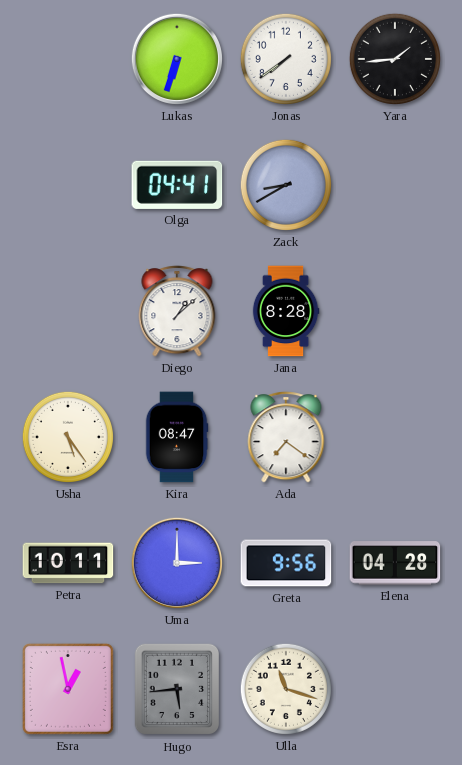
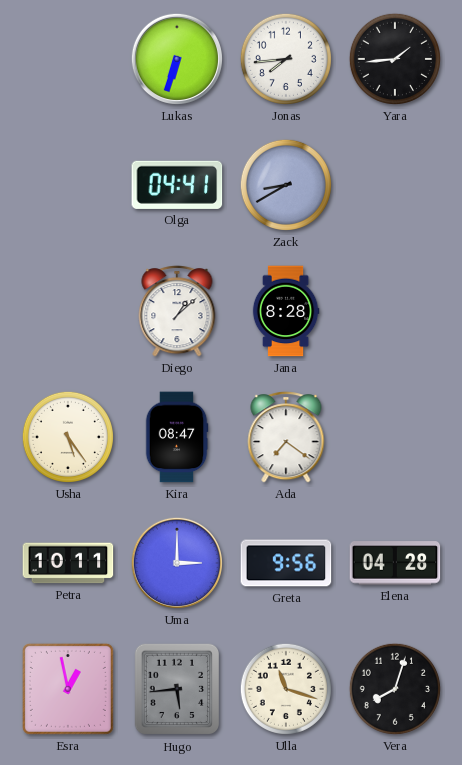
Jonas: 7:39 -> 7:44 (286, 59)
Vera: none -> 8:03 (395, 689)
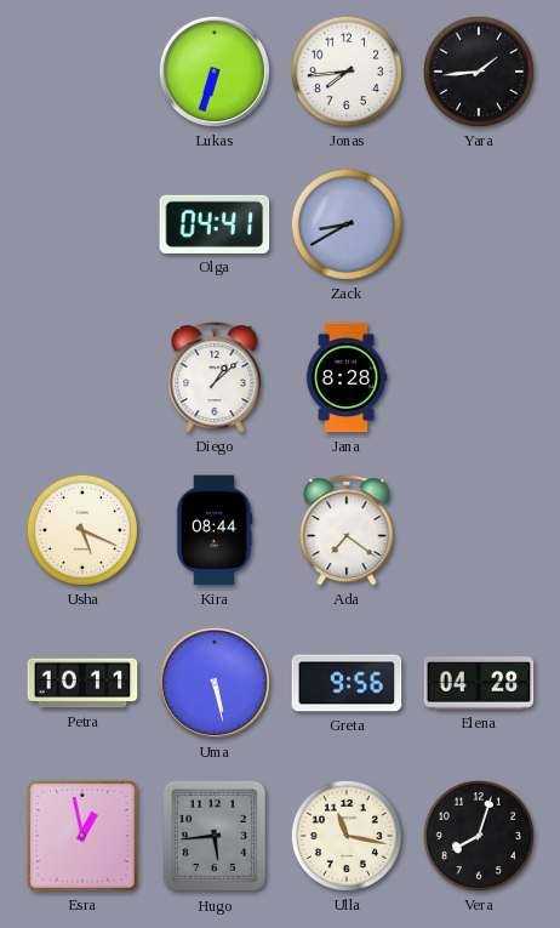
Usha: 5:24 -> 5:19 (82, 530)
Kira: 08:47 -> 08:44 (215, 530)
Uma: 3:00 -> 5:28 (215, 683)
Ulla: 11:18 -> 11:17 (347, 836)
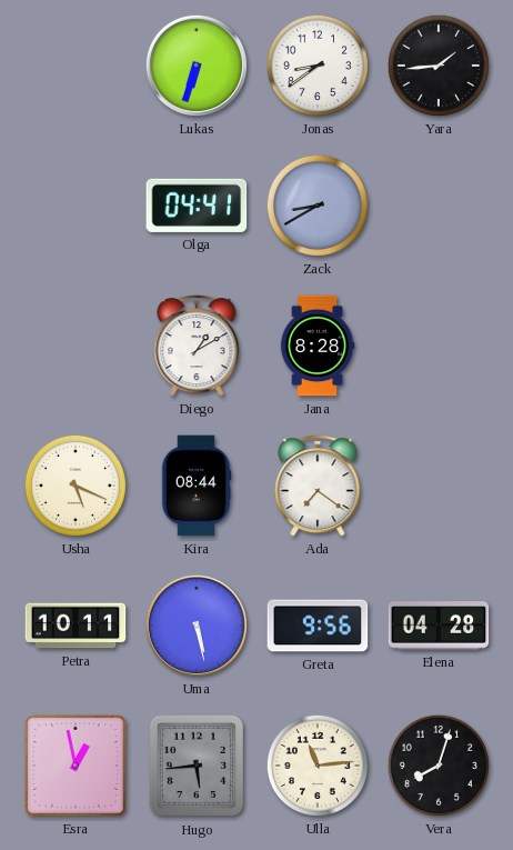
Jonas: 7:44 -> 8:39 (318, 66)
Diego: 1:08 -> 1:10 (197, 346)
Ulla: 11:17 -> 11:14 (318, 766)
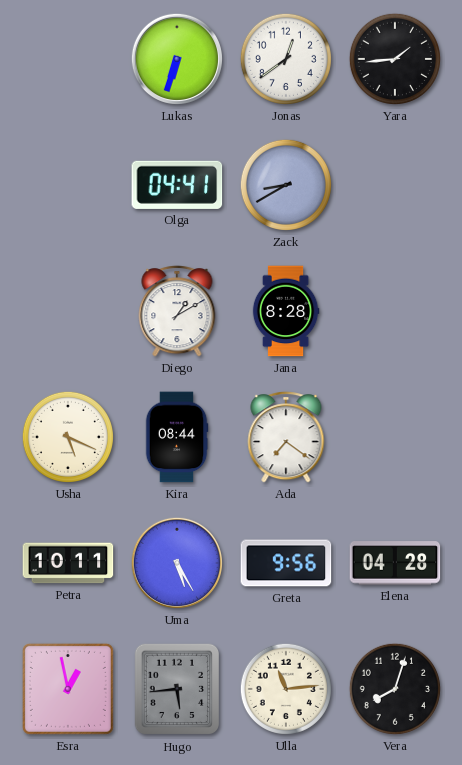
Jonas: 8:39 -> 12:39 (286, 59)
Uma: 5:28 -> 5:25 (177, 563)
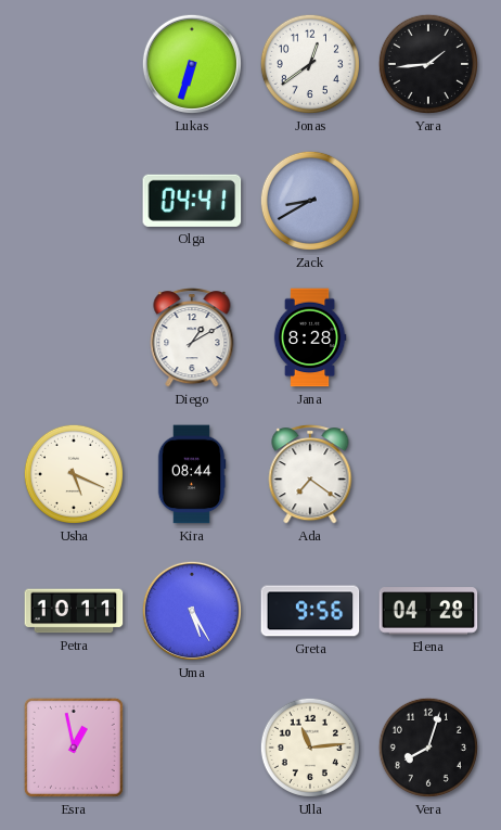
Hugo: 5:44 -> none (176, 689)
